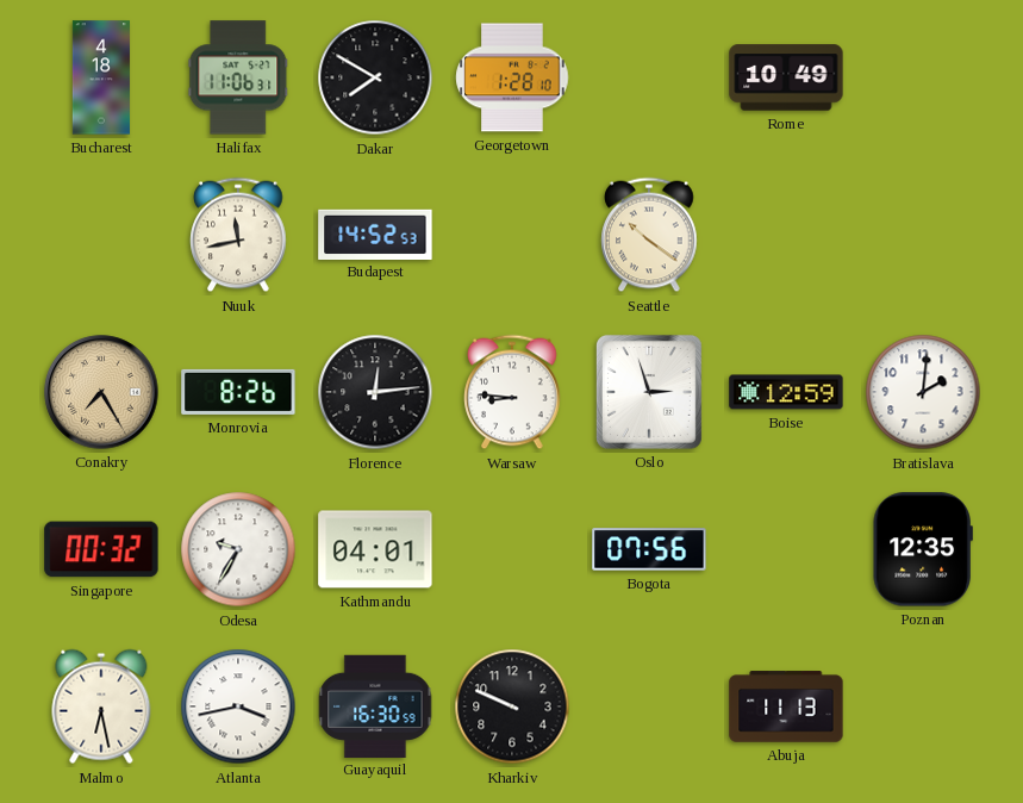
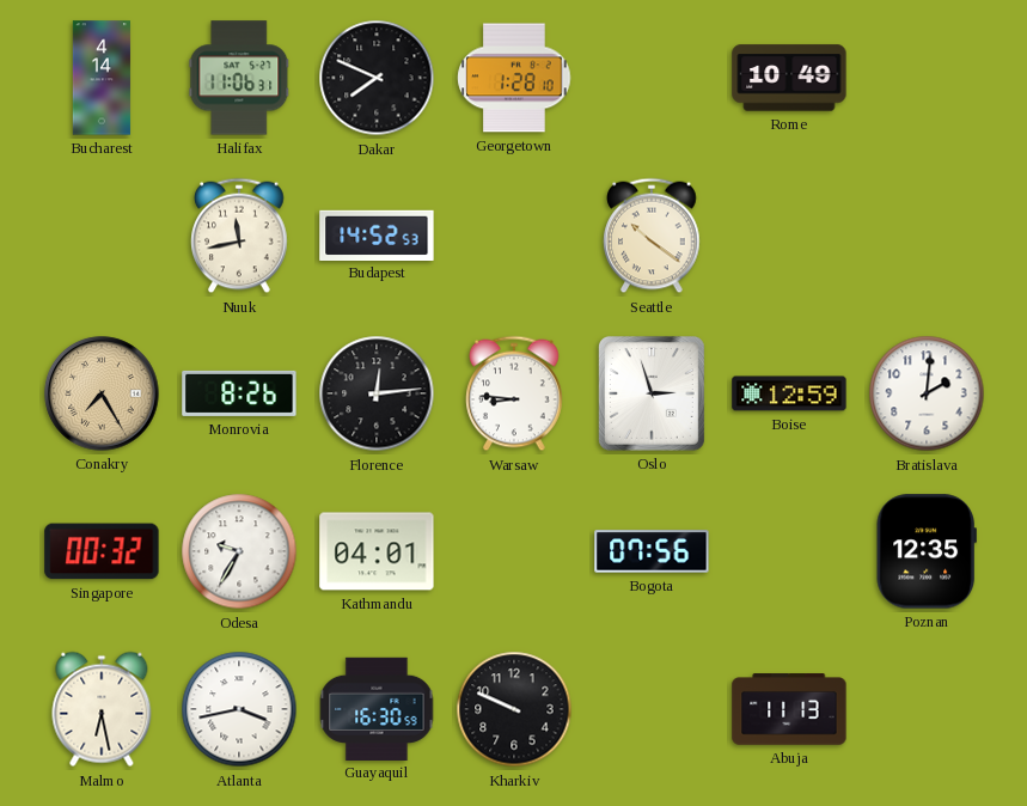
Bucharest: 4:18 -> 4:14 (102, 78)
Dakar: 7:50 -> 7:49 (377, 78)
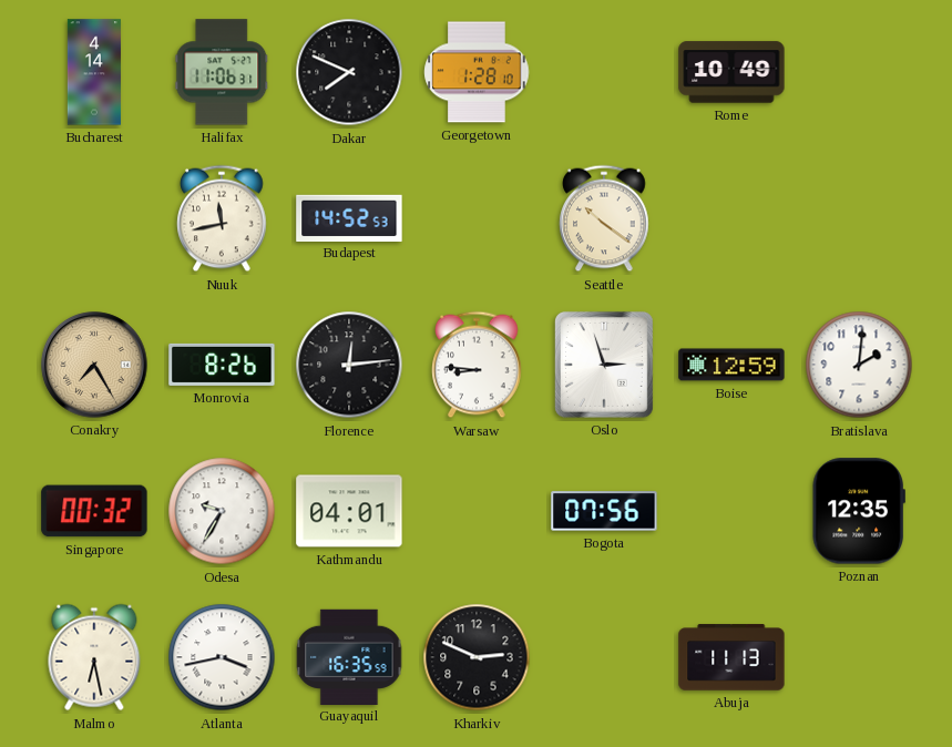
Guayaquil: 16:30 -> 16:35 (349, 656)
Kharkiv: 9:49 -> 2:49 (477, 657)
